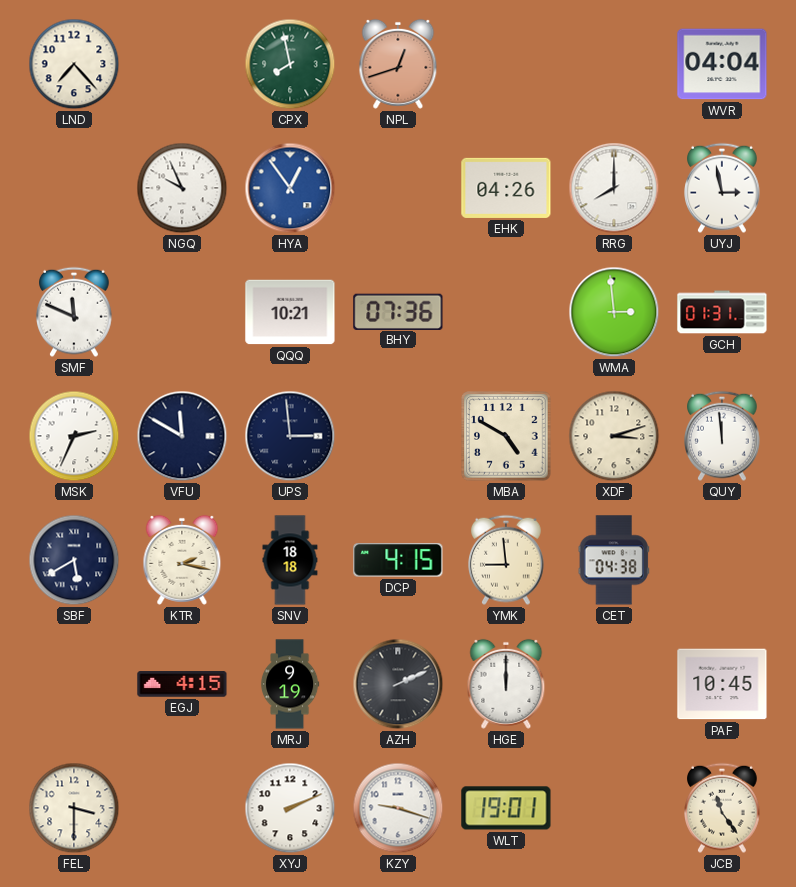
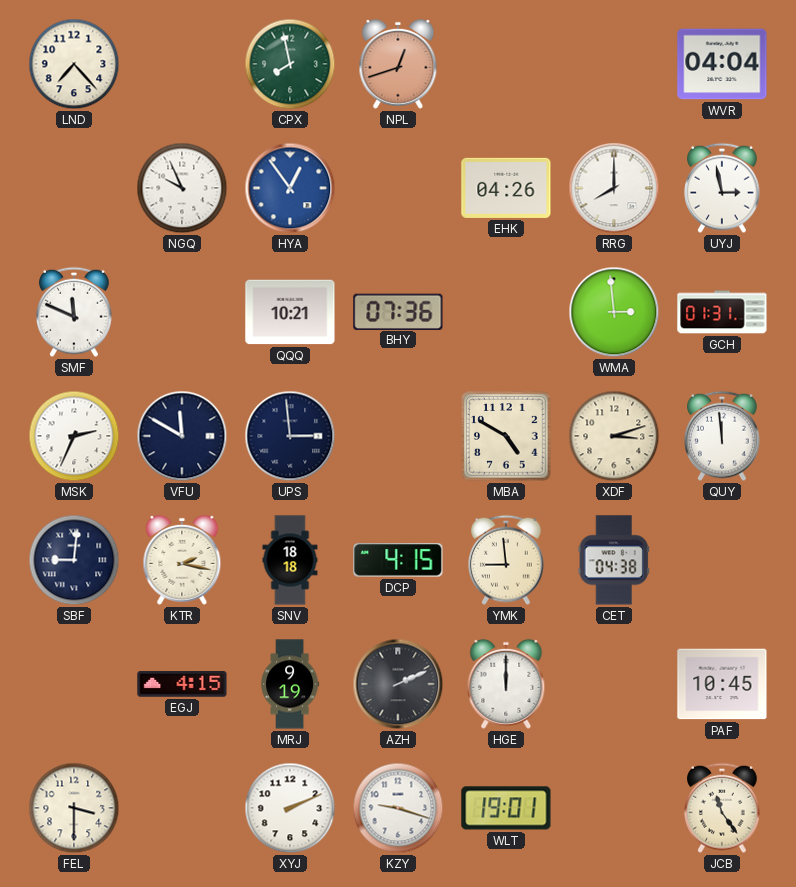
SBF: 5:40 -> 9:01 (74, 560)
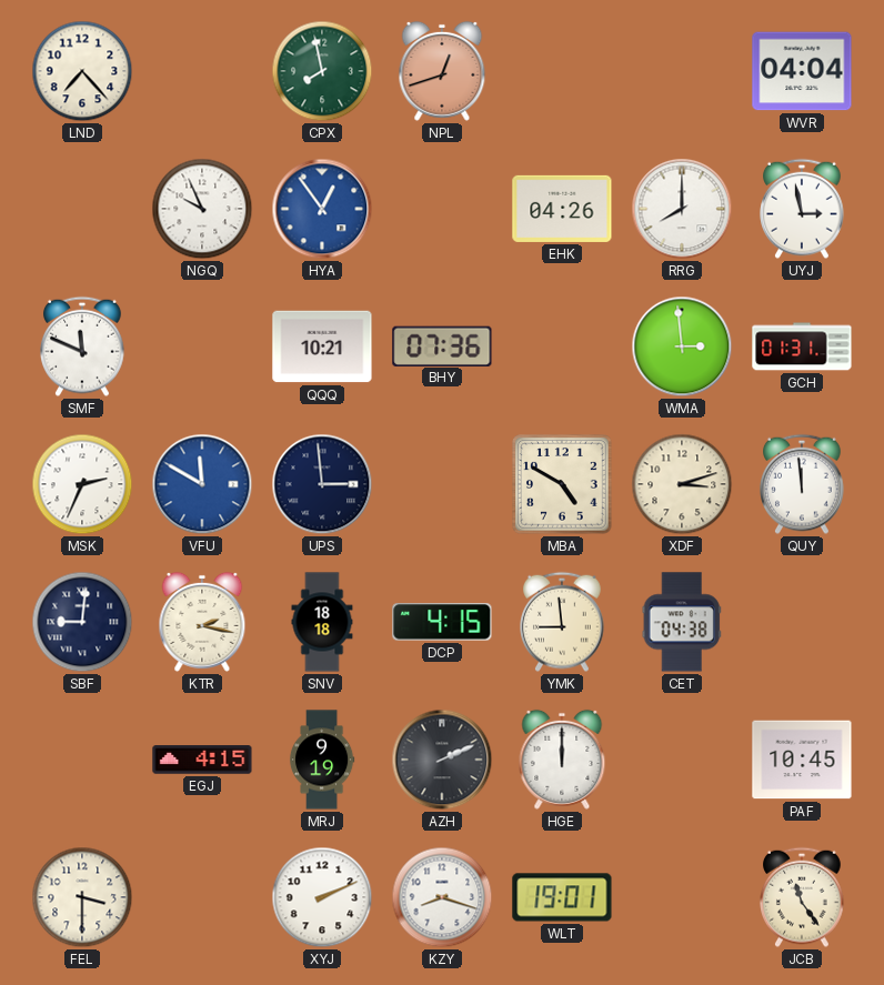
VFU dial: navy -> blue (202, 484)
KZY: 9:18 -> 8:18 (442, 897)
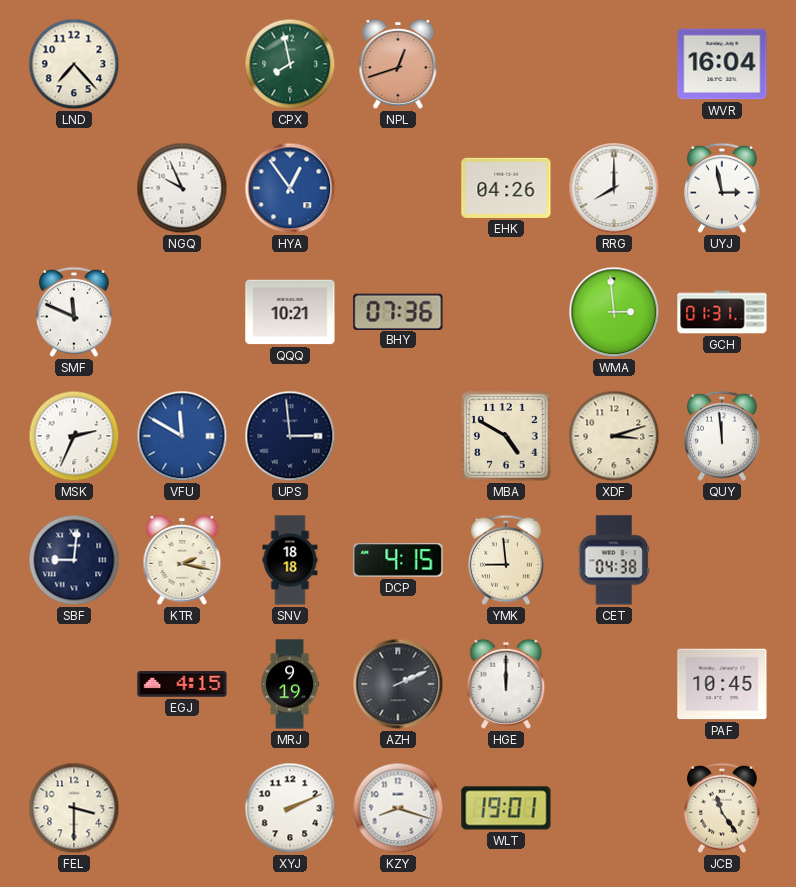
WVR: 04:04 -> 16:04 (722, 64)
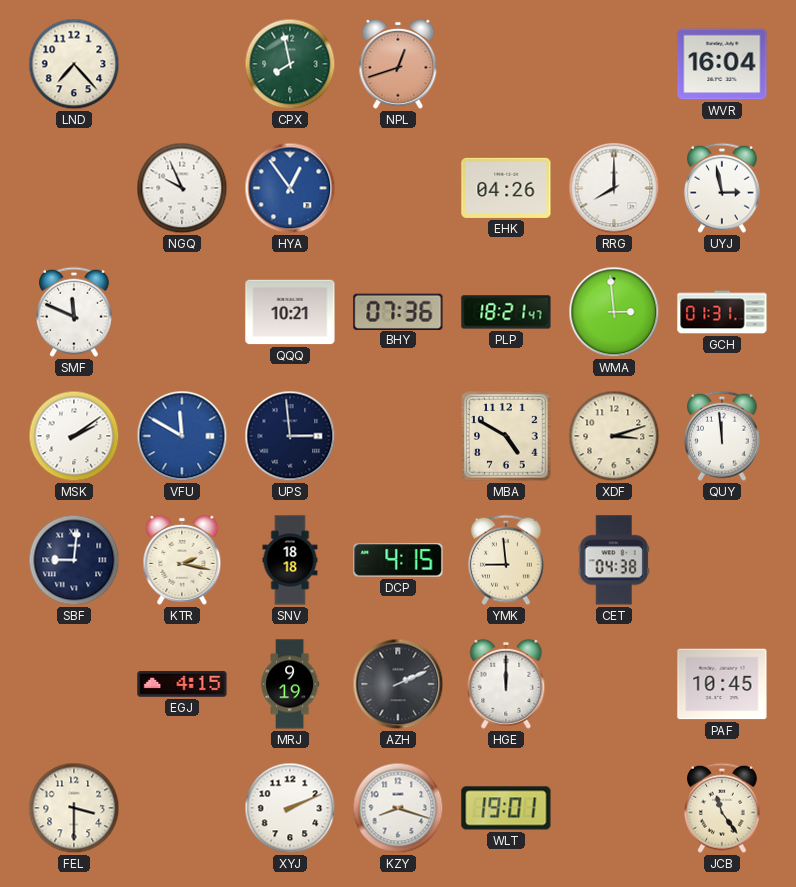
PLP: none -> 18:21 (506, 312)
MSK: 2:34 -> 2:09 (74, 436)
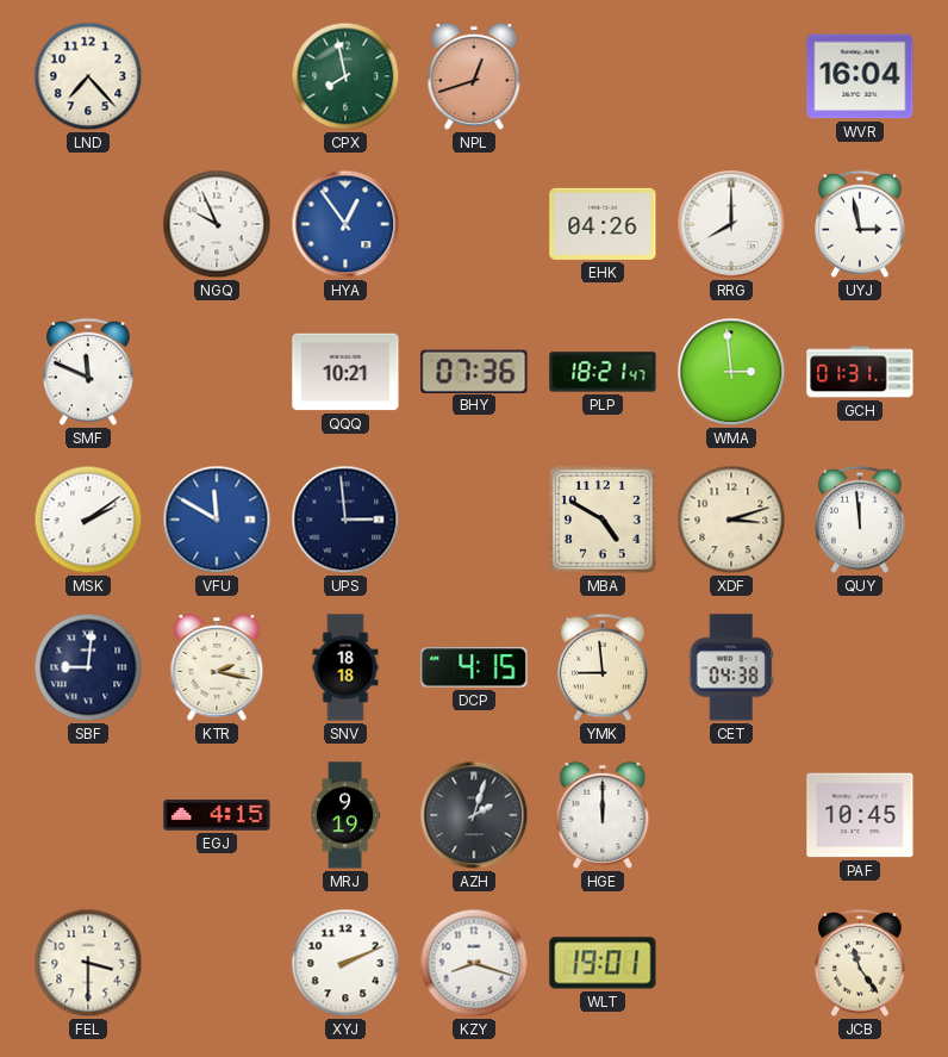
AZH: 2:11 -> 2:03 (474, 815)
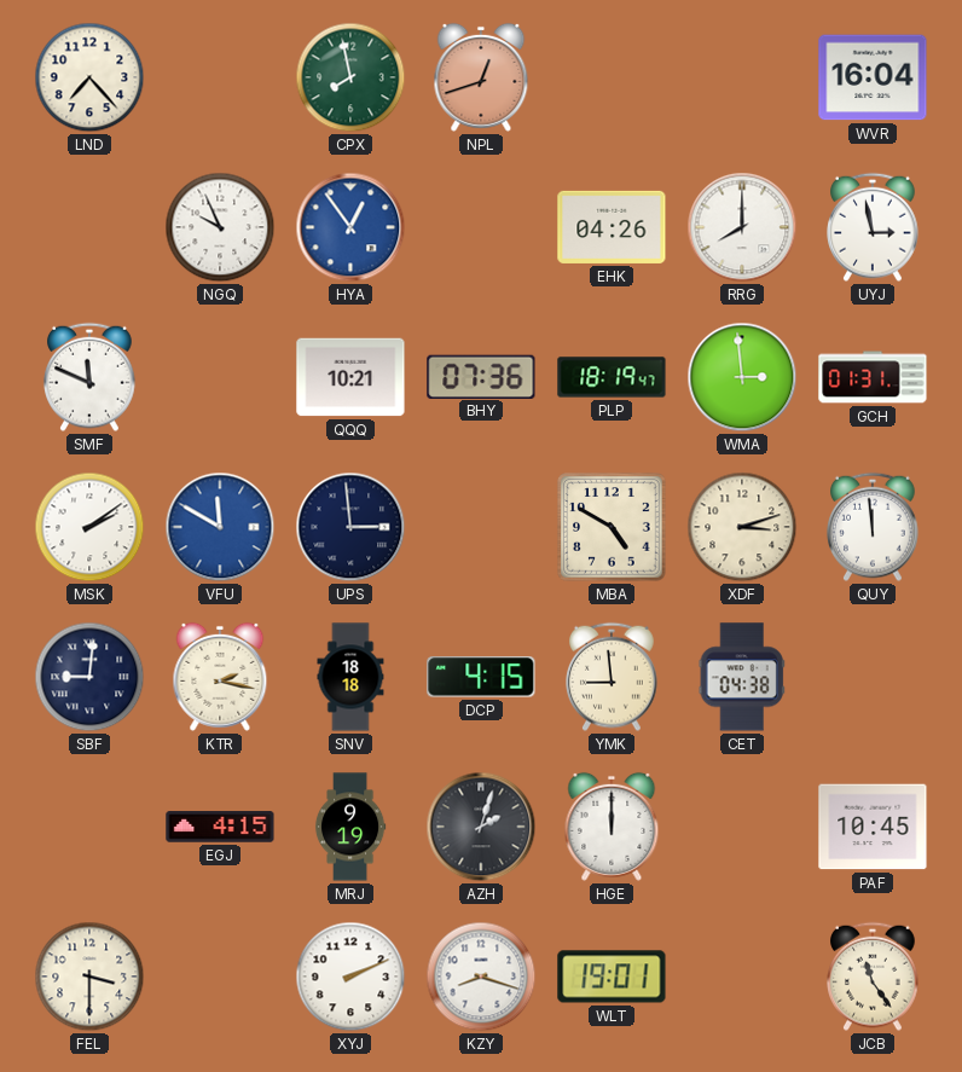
PLP: 18:21 -> 18:19 (612, 377)
